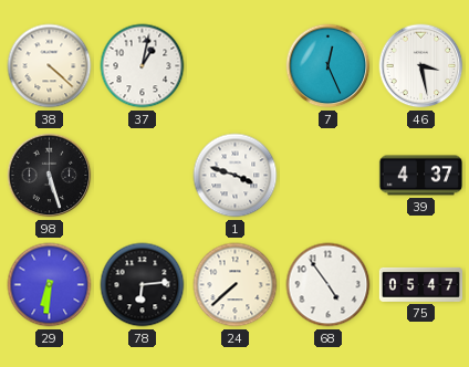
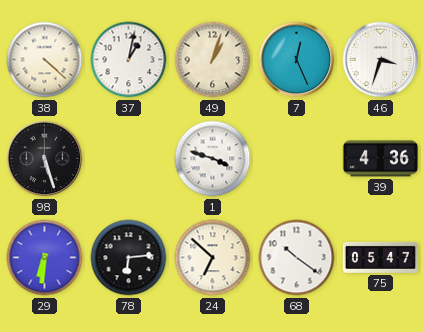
49: none -> 1:03 (213, 60)
46: 3:28 -> 3:33 (381, 60)
39: 4:37 -> 4:36 (380, 159)
24: 7:38 -> 6:52 (213, 258)
68: 4:54 -> 10:21 (297, 258)
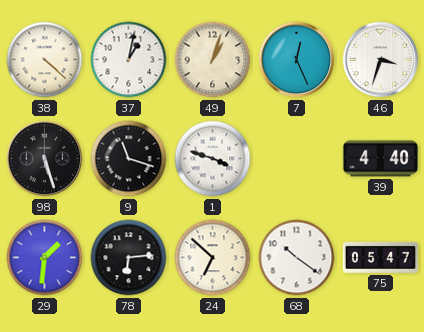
9: none -> 11:18 (129, 159)
39: 4:36 -> 4:40 (380, 159)
29: 6:31 -> 1:31 (45, 258)
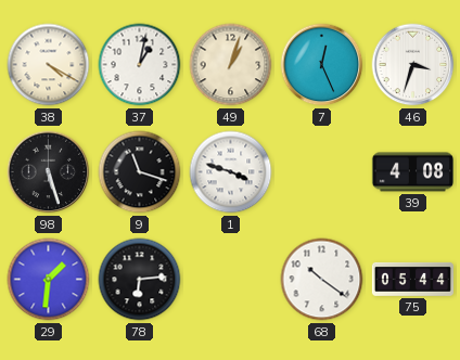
38: 4:22 -> 4:20 (49, 65)
39: 4:40 -> 4:08 (412, 172)
24: 6:52 -> none (213, 258)
75: 05:47 -> 05:44 (412, 279)
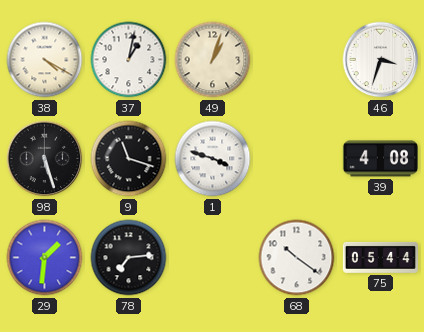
7: 12:26 -> none (322, 65)
78: 6:14 -> 7:14 (129, 258)
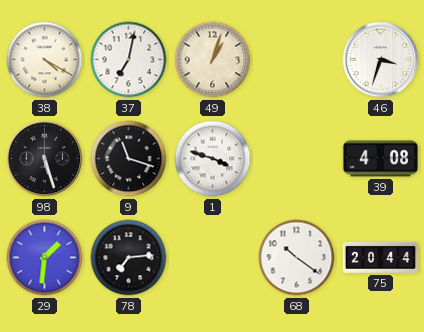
37: 1:02 -> 7:02 (129, 60)
75: 05:44 -> 20:44 (380, 257)
